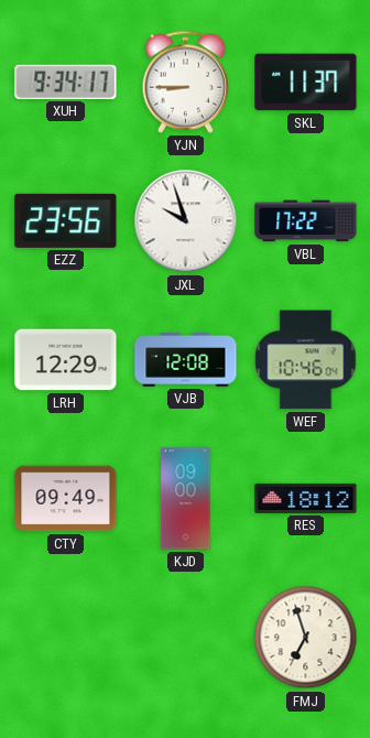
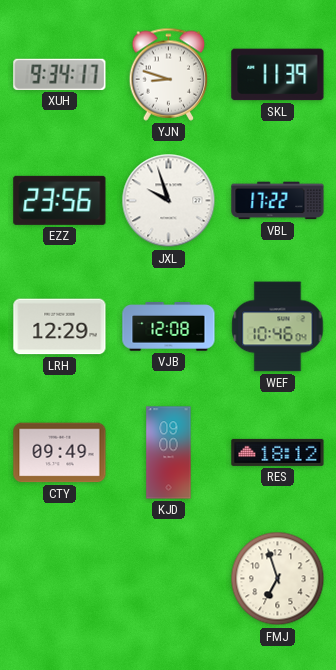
YJN: 8:45 -> 8:48 (169, 74)
SKL: 11:37 -> 11:39 (278, 75)
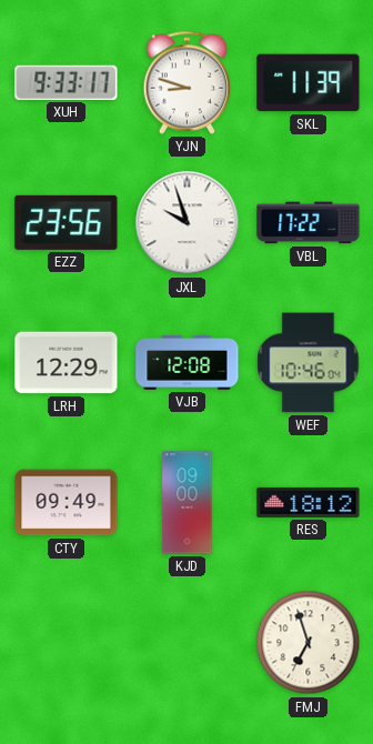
XUH: 9:34 -> 9:33 (67, 82)
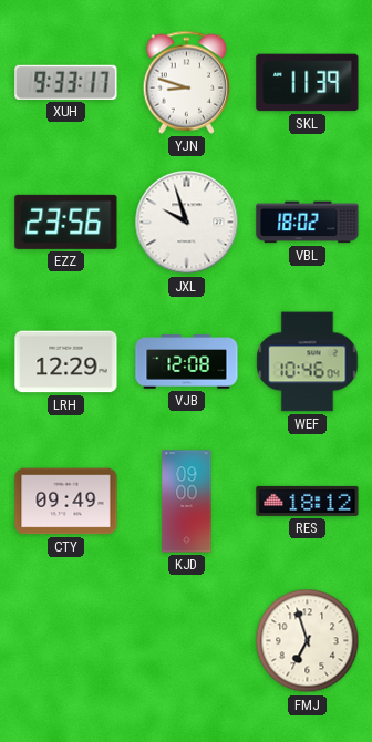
VBL: 17:22 -> 18:02 (308, 223)
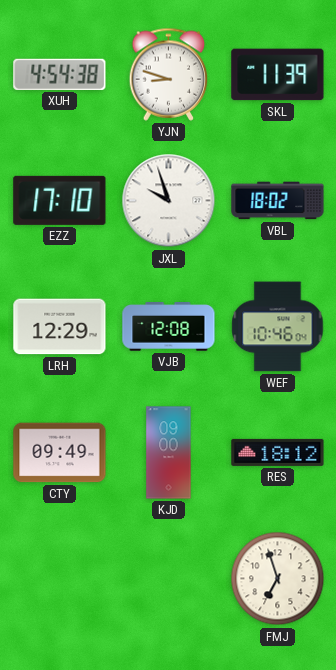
XUH: 9:33 -> 4:54 (60, 74)
EZZ: 23:56 -> 17:10 (60, 200)
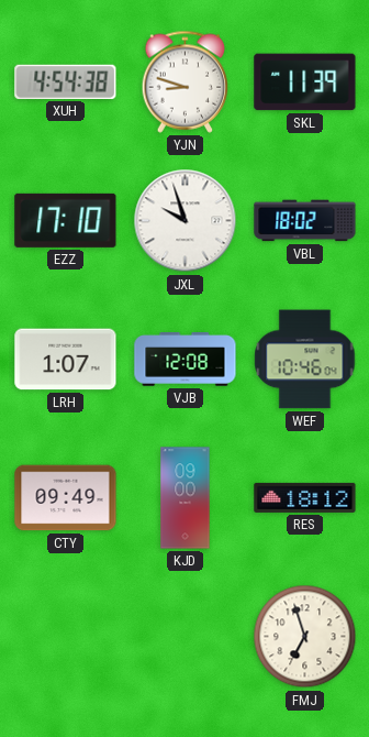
LRH: 12:29 -> 1:07 (66, 360)
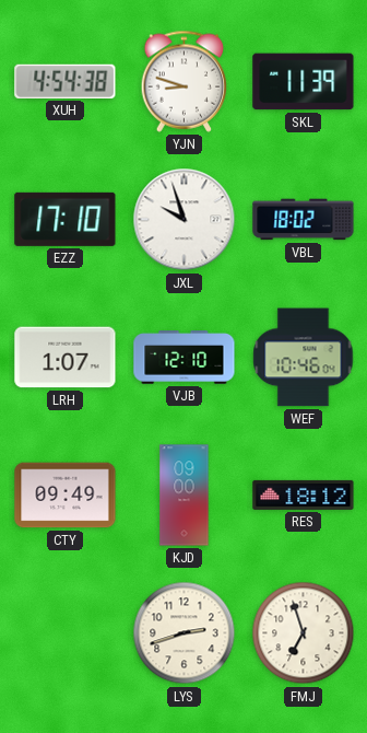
VJB: 12:08 -> 12:10 (185, 358)
LYS: none -> 2:42 (185, 633)
